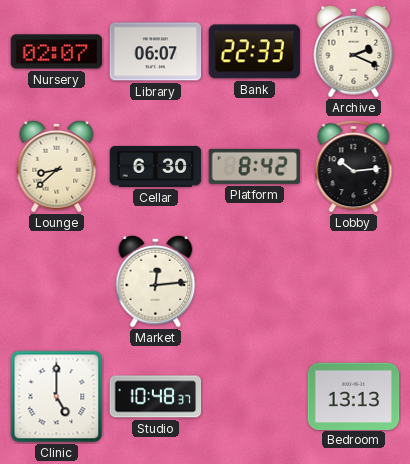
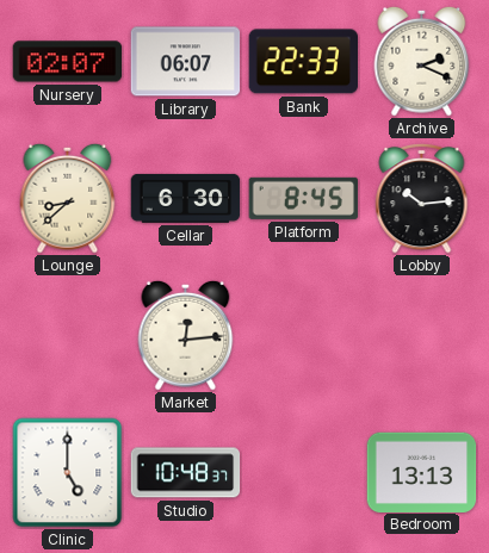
Platform: 8:42 -> 8:45 (304, 198)
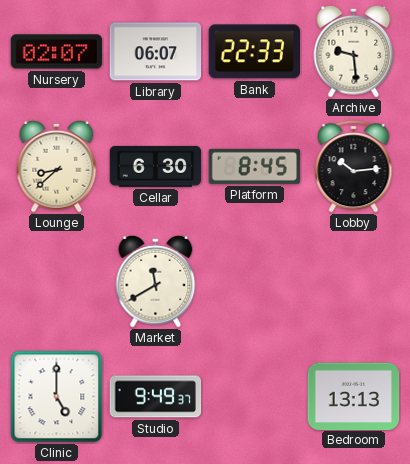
Archive: 2:19 -> 9:29 (354, 51)
Market: 12:14 -> 11:40 (156, 281)
Studio: 10:48 -> 9:49 (156, 397)
